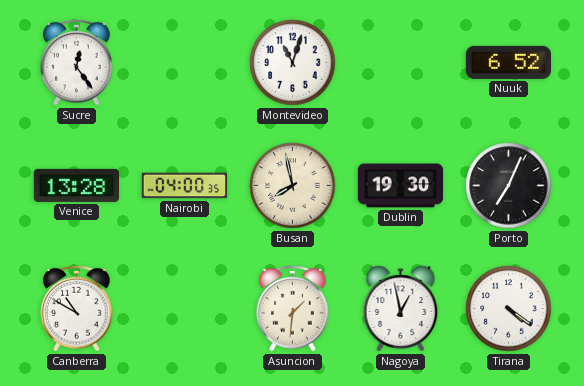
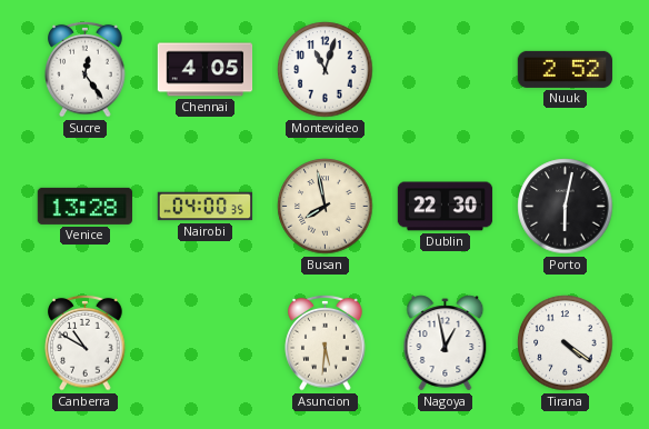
Chennai: none -> 4:05 (206, 70)
Nuuk: 6:52 -> 2:52 (565, 69)
Dublin: 19:30 -> 22:30 (446, 207)
Porto: 7:04 -> 6:02 (566, 207)
Asuncion: 1:31 -> 5:31 (326, 342)
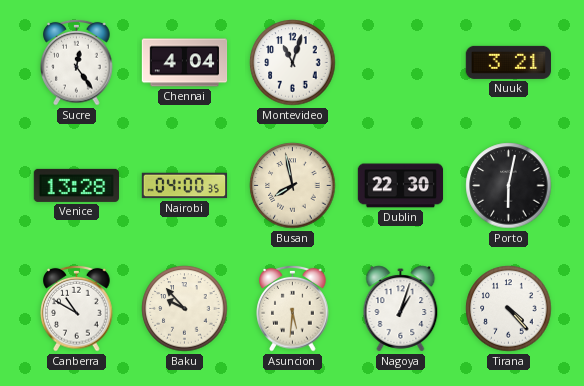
Chennai: 4:05 -> 4:04 (185, 63)
Nuuk: 2:52 -> 3:21 (508, 62)
Baku: none -> 9:53 (185, 309)
Nagoya: 12:58 -> 1:03 (401, 309)
Tirana: 4:21 -> 4:23 (509, 309)
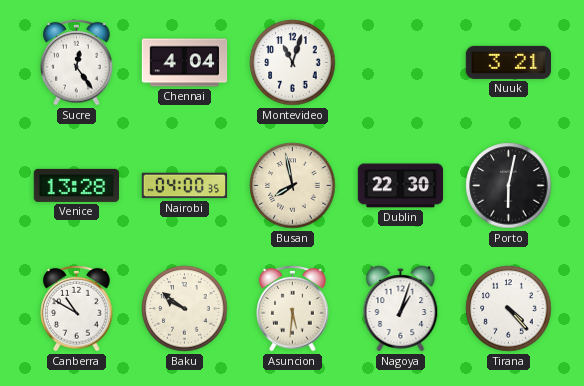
Baku: 9:53 -> 9:51 (185, 309)
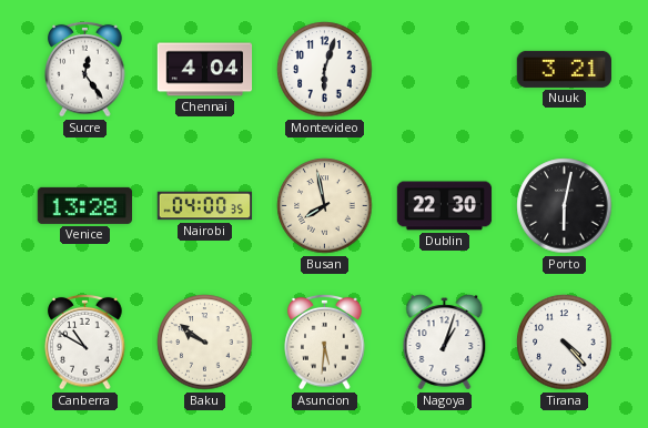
Montevideo: 11:03 -> 6:03 (325, 70)
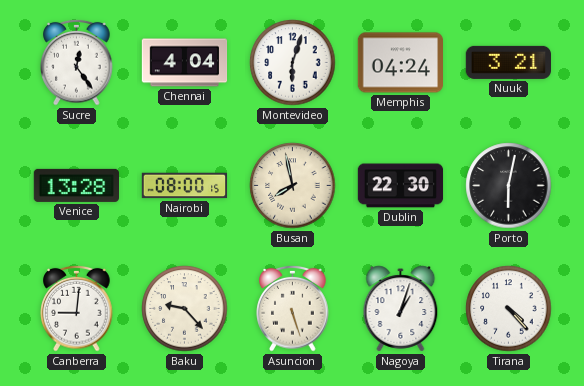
Memphis: none -> 04:24 (401, 63)
Nairobi: 04:00 -> 08:00 (185, 186)
Canberra: 10:50 -> 9:01 (77, 308)
Baku: 9:51 -> 9:23 (185, 309)
Asuncion: 5:31 -> 5:27 (293, 308)
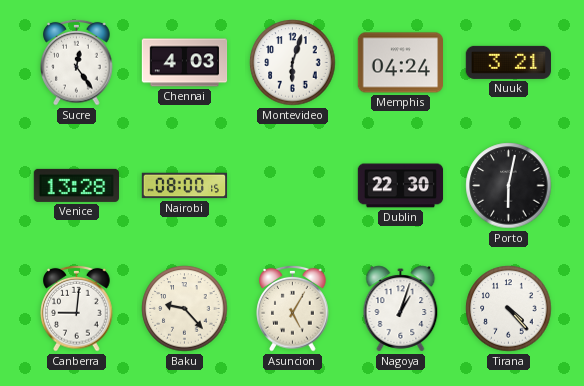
Chennai: 4:04 -> 4:03 (185, 63)
Busan: 7:58 -> none (293, 186)
Asuncion: 5:27 -> 5:05 (293, 308)
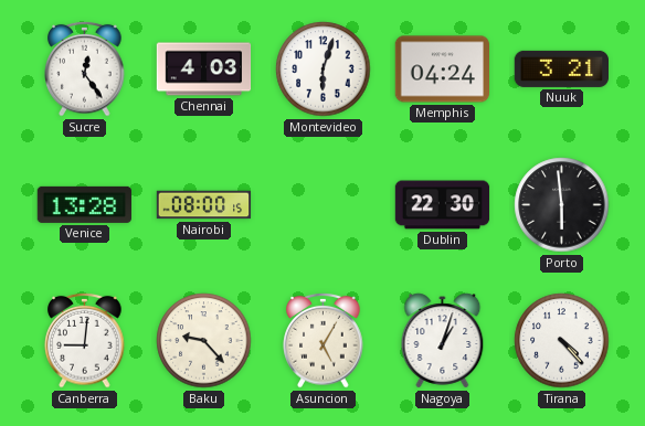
Porto: 6:02 -> 5:59 (562, 205)
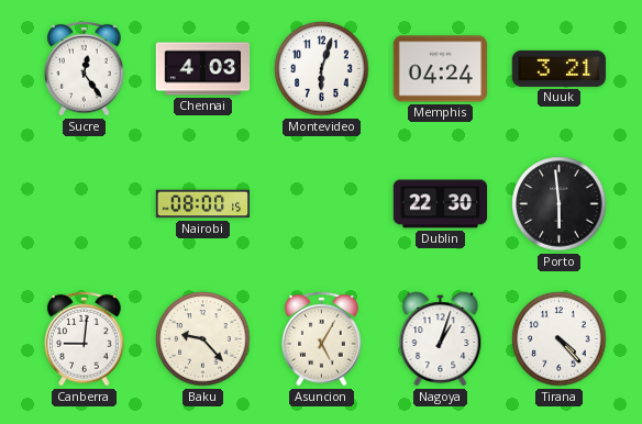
Venice: 13:28 -> none (84, 204)
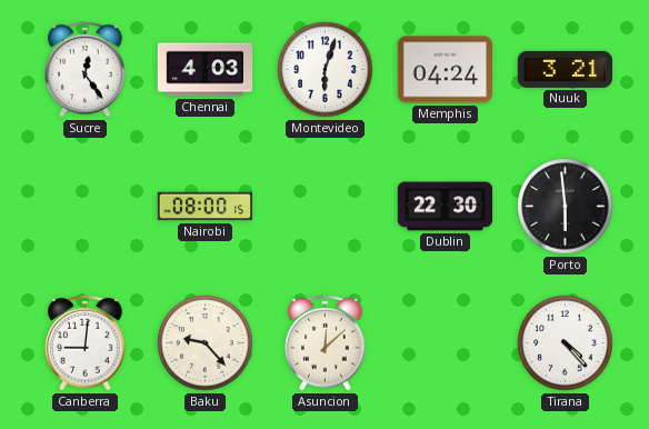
Asuncion: 5:05 -> 12:08 (326, 342)
Nagoya: 1:03 -> none (441, 339)
